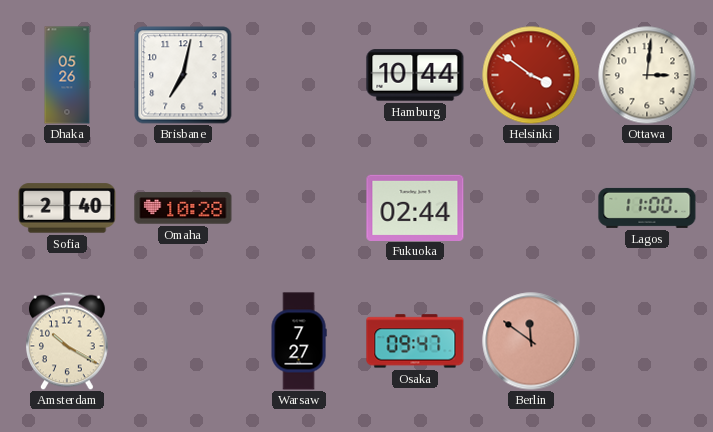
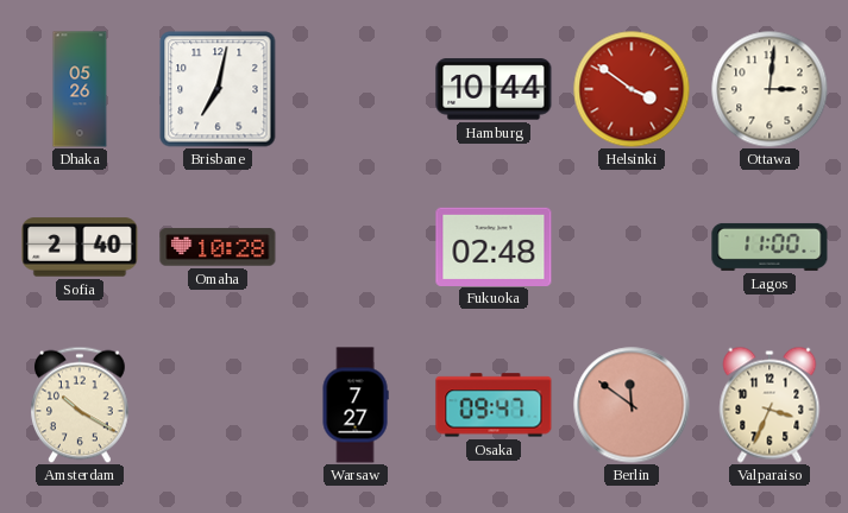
Fukuoka: 02:44 -> 02:48 (494, 246)
Valparaiso: none -> 3:34 (770, 405)
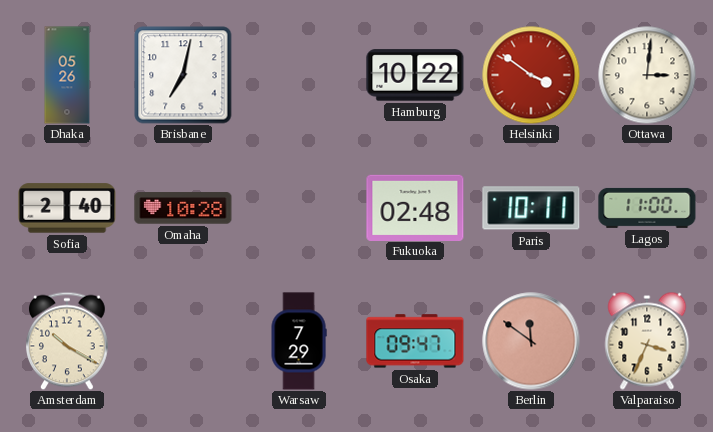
Hamburg: 10:44 -> 10:22 (415, 75)
Paris: none -> 10:11 (531, 208)
Warsaw: 7:27 -> 7:29 (299, 341)
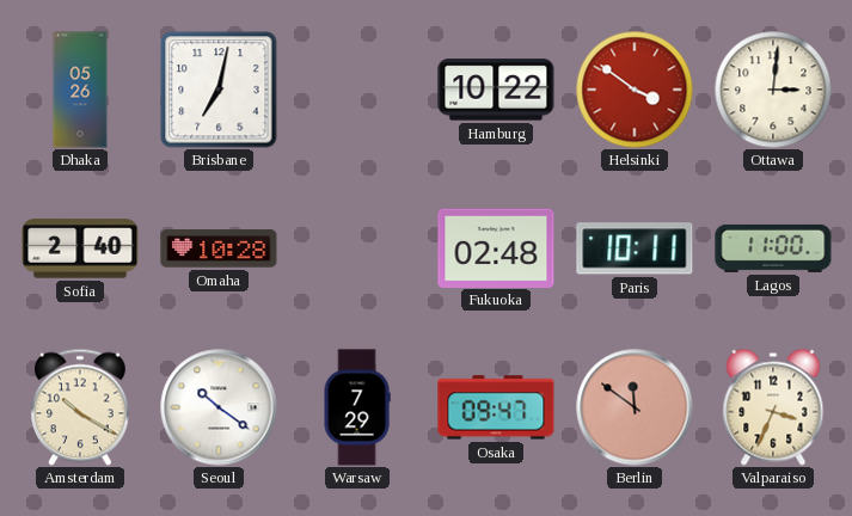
Seoul: none -> 10:21 (219, 407)
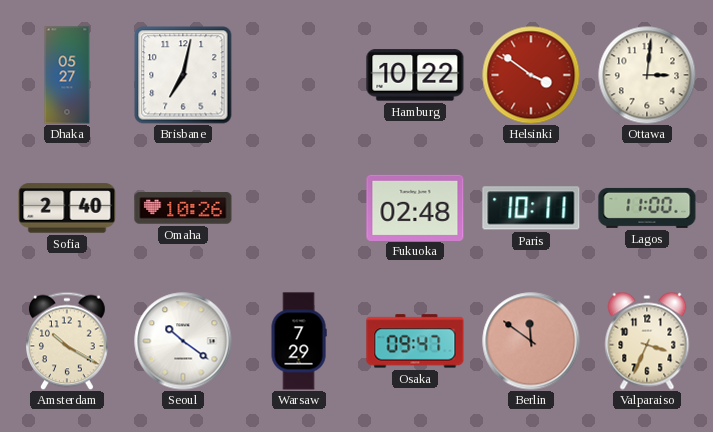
Dhaka: 05:26 -> 05:27 (67, 75)
Omaha: 10:28 -> 10:26 (183, 208)
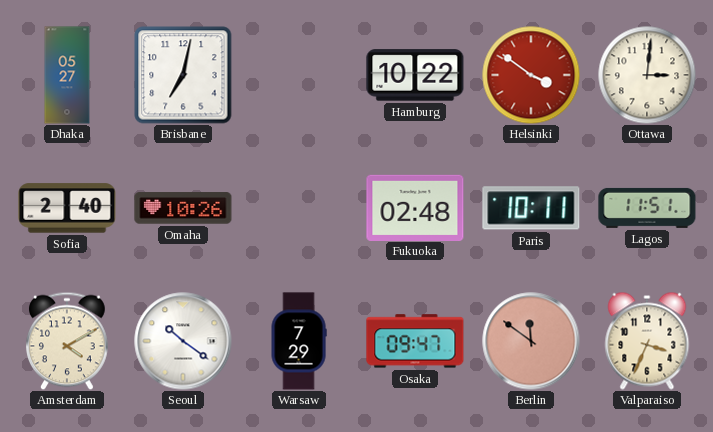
Lagos: 11:00 -> 11:51 (647, 208)
Amsterdam: 10:20 -> 4:10 (68, 341)
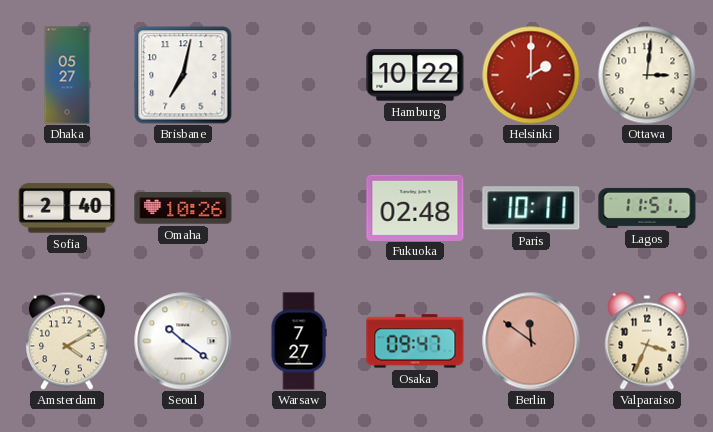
Helsinki: 3:51 -> 2:00 (531, 75)
Warsaw: 7:29 -> 7:27 (299, 341)
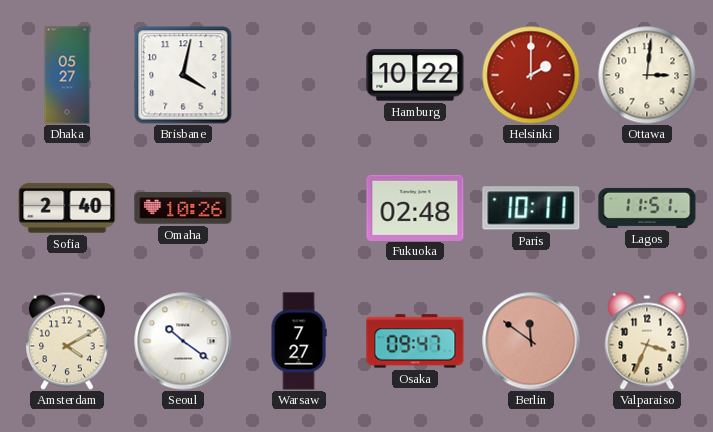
Brisbane: 7:02 -> 4:02 (183, 75)
